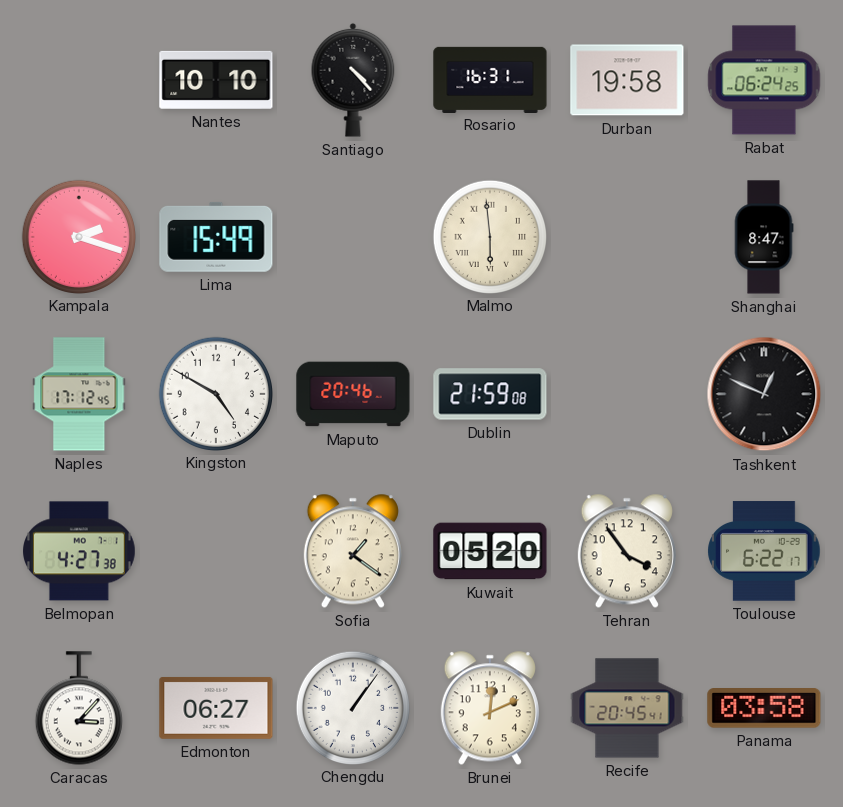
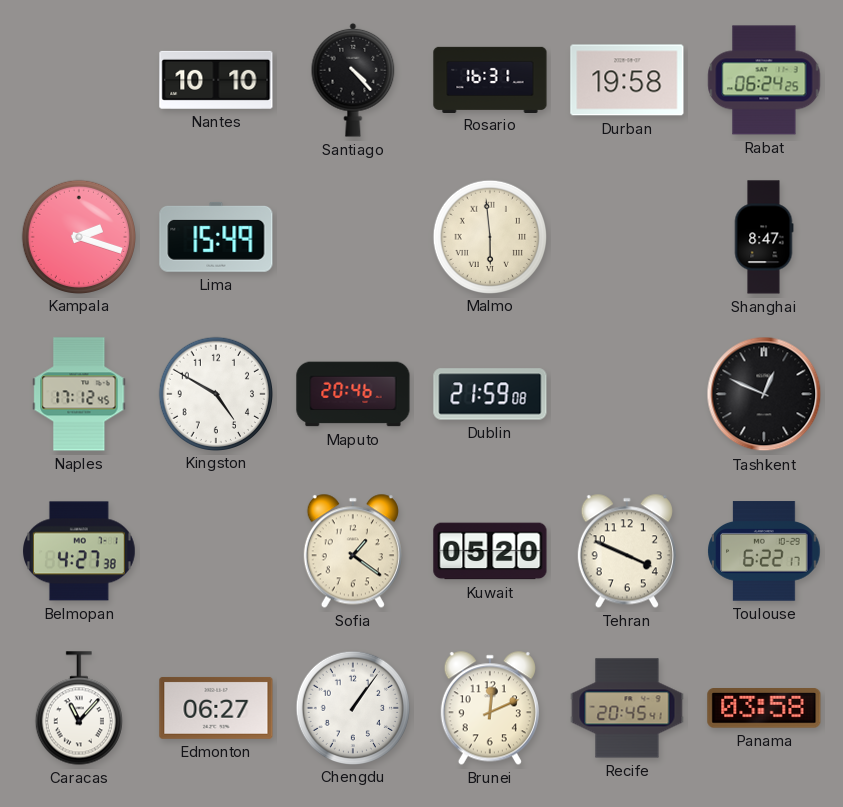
Tehran: 3:54 -> 3:49 (627, 551)
Caracas: 3:07 -> 11:07 (79, 708)
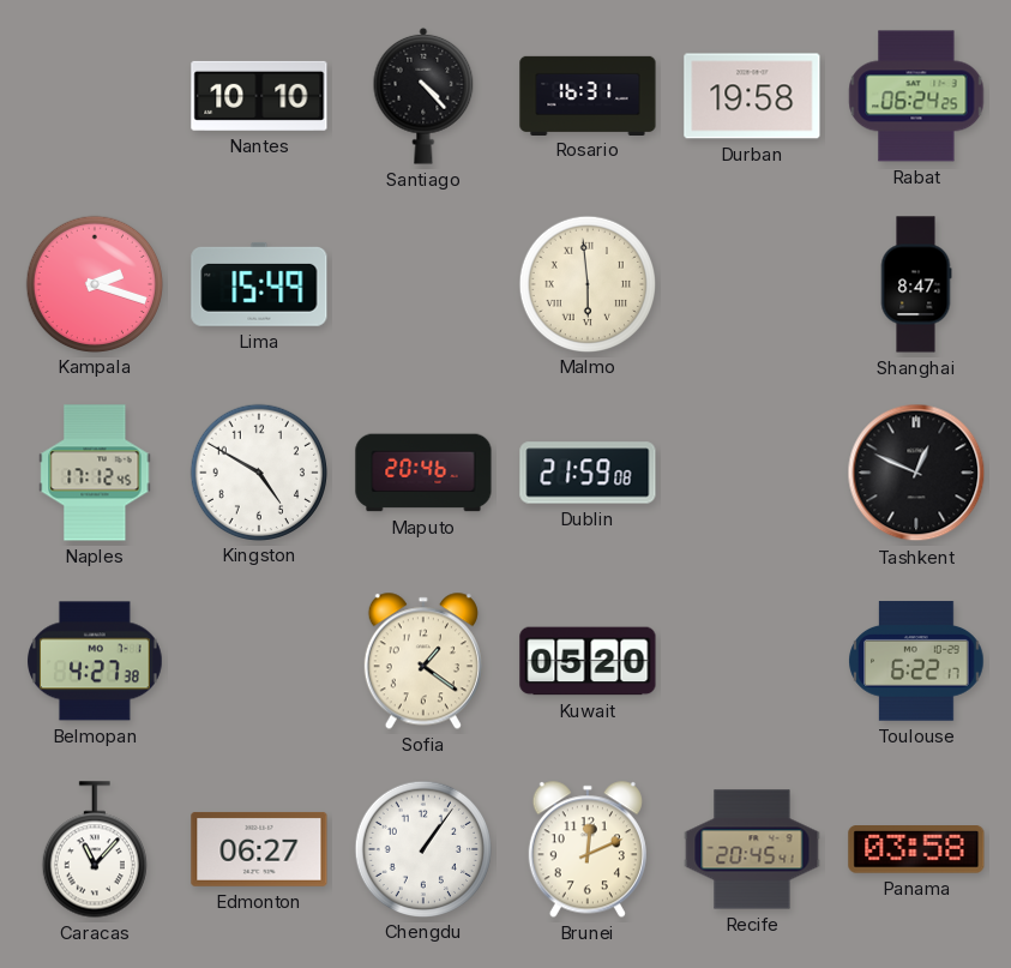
Tehran: 3:49 -> none (627, 551)
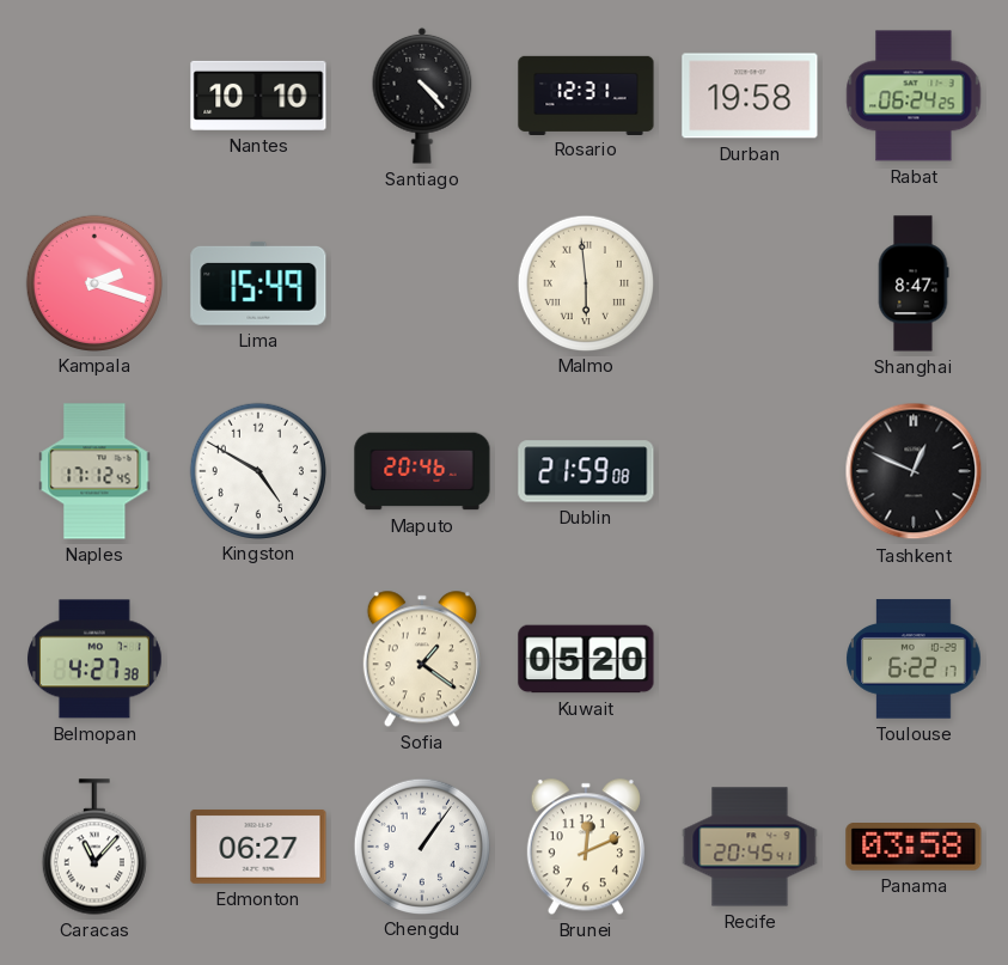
Rosario: 16:31 -> 12:31 (586, 94)
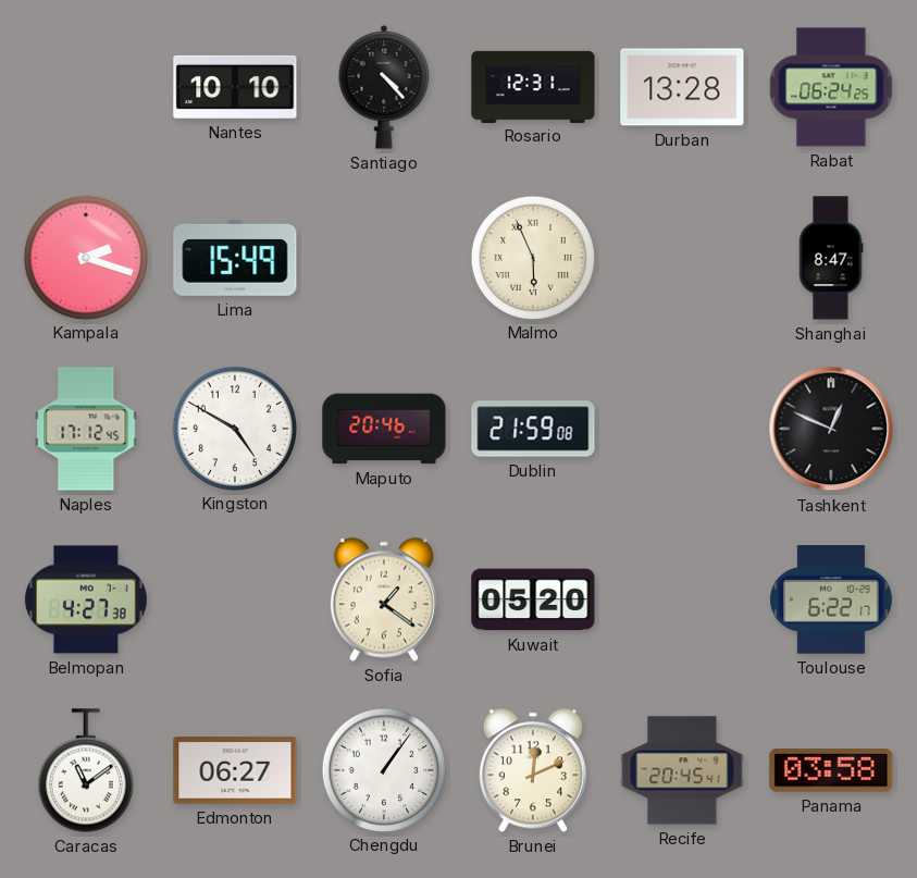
Durban: 19:58 -> 13:28 (682, 87)
Malmo: 5:59 -> 5:56 (532, 257)
Caracas: 11:07 -> 11:09 (86, 770)
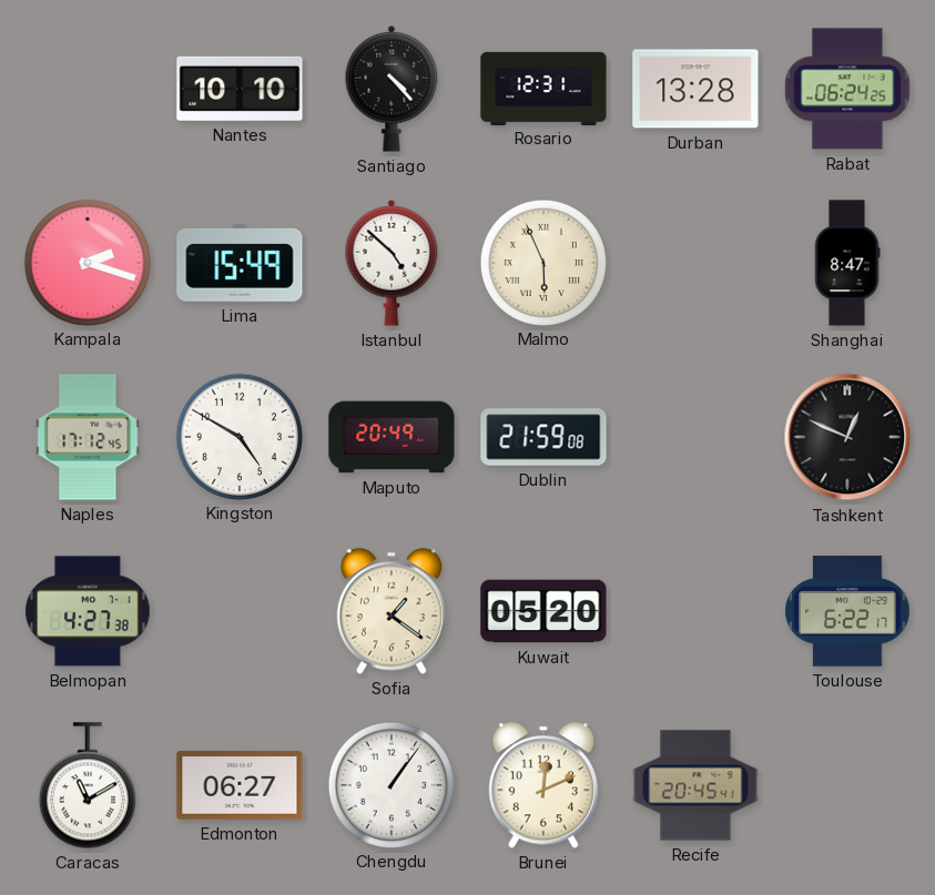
Istanbul: none -> 4:52 (392, 263)
Maputo: 20:46 -> 20:49 (392, 437)
Caracas: 11:09 -> 11:10 (88, 785)
Panama: 03:58 -> none (831, 771)
